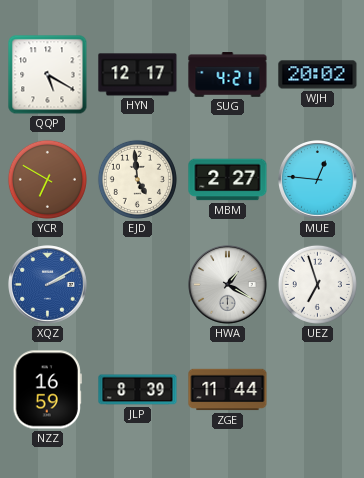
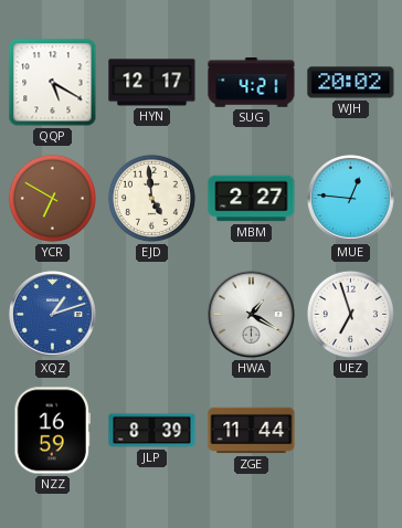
XQZ: 2:10 -> 1:12 (53, 315)
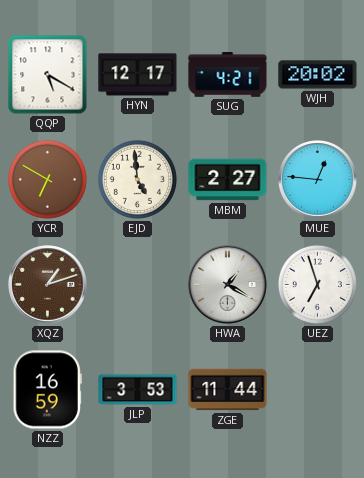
XQZ dial: blue -> brown (48, 285)
JLP: 8:39 -> 3:53 (138, 390)
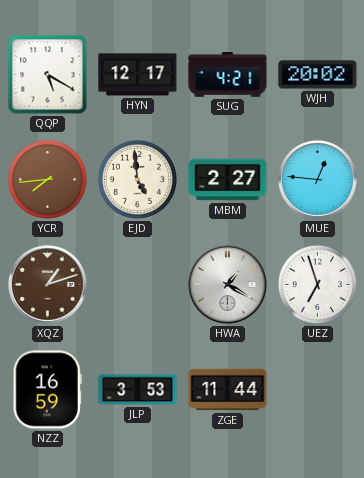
YCR: 6:50 -> 7:44 (47, 179)
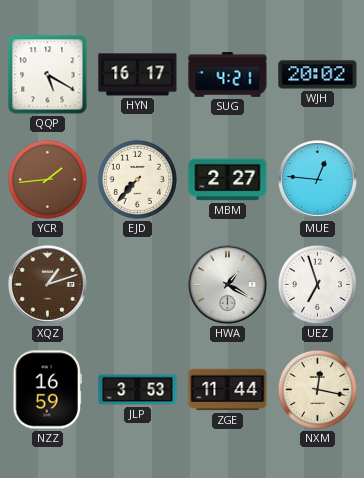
HYN: 12:17 -> 16:17 (138, 75)
YCR: 7:44 -> 1:44 (47, 179)
EJD: 4:59 -> 7:37 (137, 179)
NXM: none -> 12:17 (317, 389)
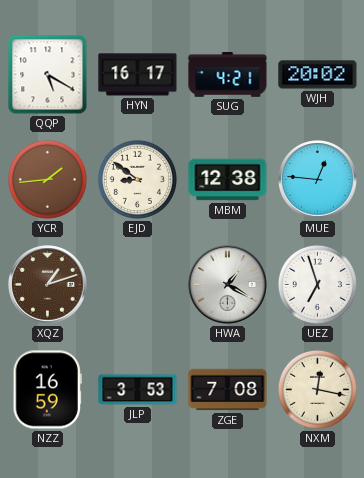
EJD: 7:37 -> 8:51 (137, 179)
MBM: 2:27 -> 12:38 (228, 180)
ZGE: 11:44 -> 7:08 (228, 390)
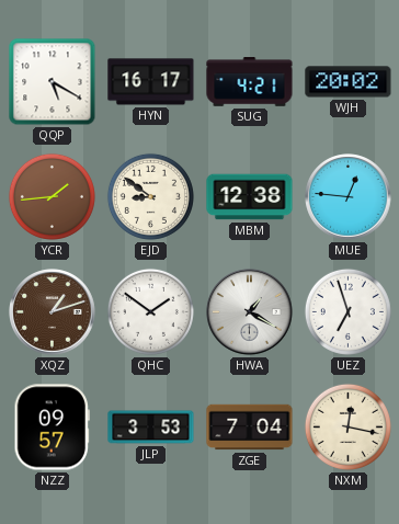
QHC: none -> 1:51 (150, 311)
NZZ: 16:59 -> 09:57 (52, 428)
ZGE: 7:08 -> 7:04 (250, 428)
